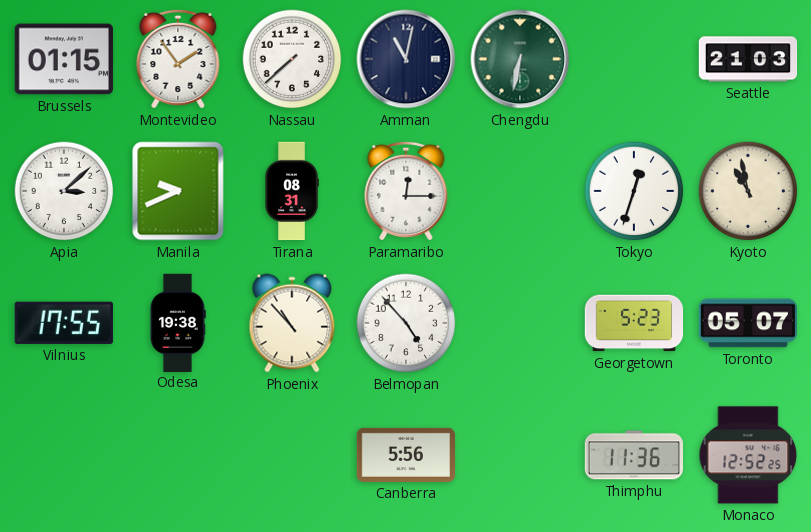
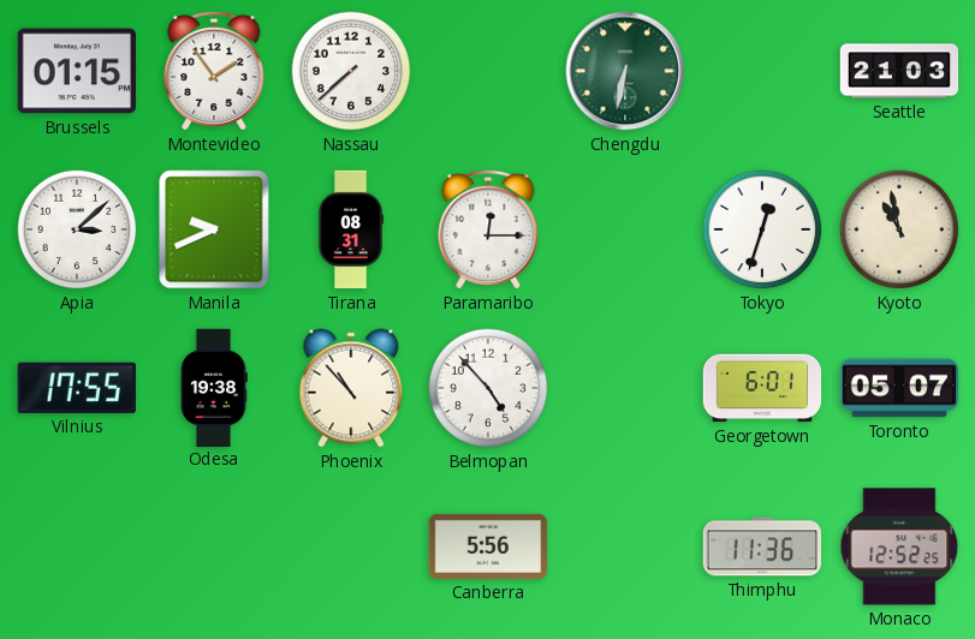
Amman: 11:02 -> none (406, 59)
Georgetown: 5:23 -> 6:01 (762, 388)
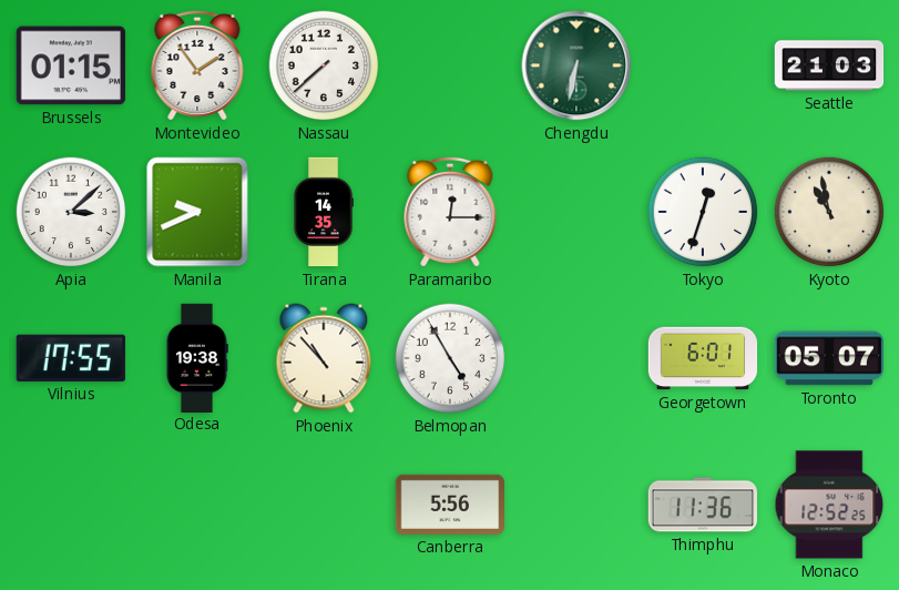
Tirana: 08:31 -> 14:35 (324, 212)
Belmopan: 4:53 -> 4:55 (450, 358)
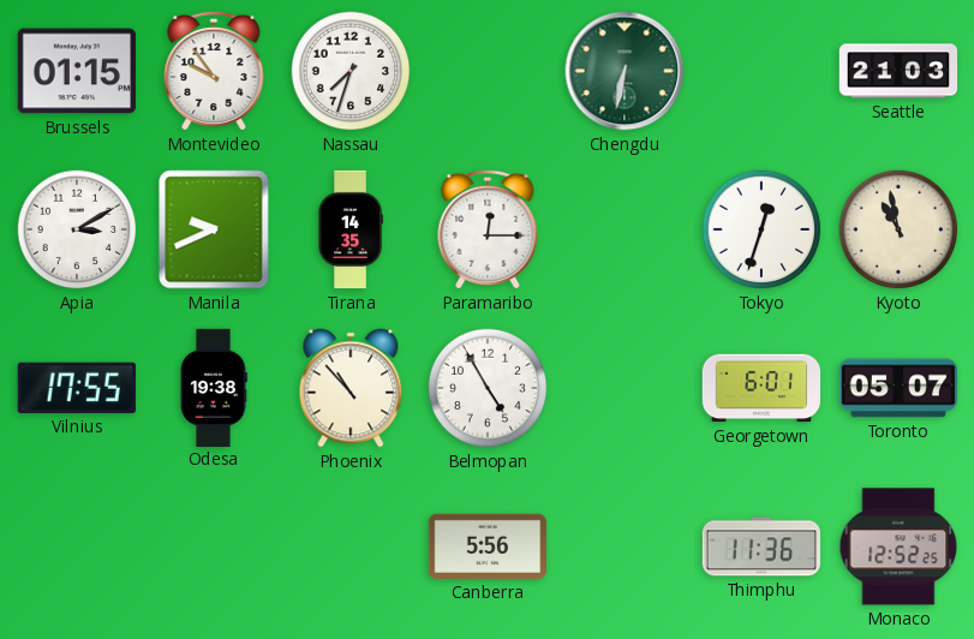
Montevideo: 1:54 -> 9:54 (214, 71)
Nassau: 7:38 -> 7:33 (351, 71)
Apia: 3:08 -> 3:10 (77, 229)
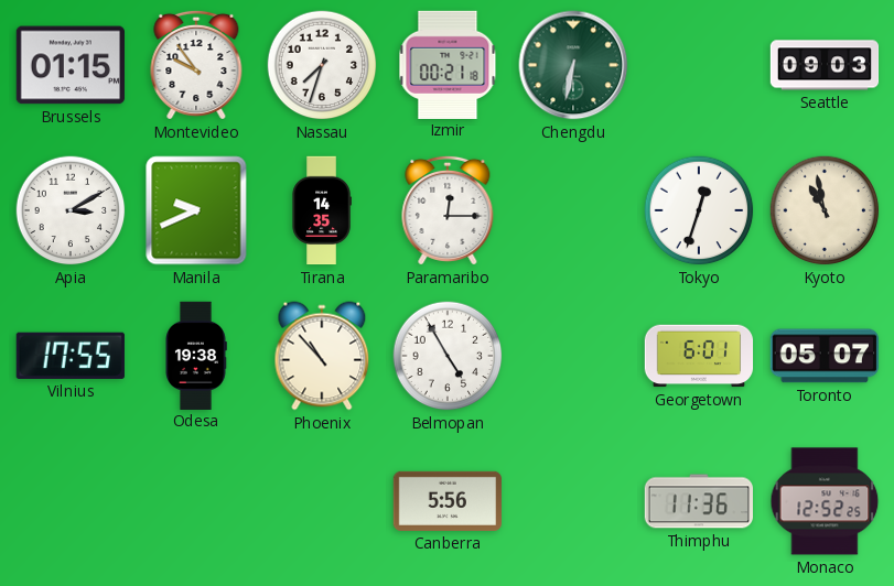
Izmir: none -> 00:21 (448, 64)
Seattle: 21:03 -> 09:03 (825, 65)
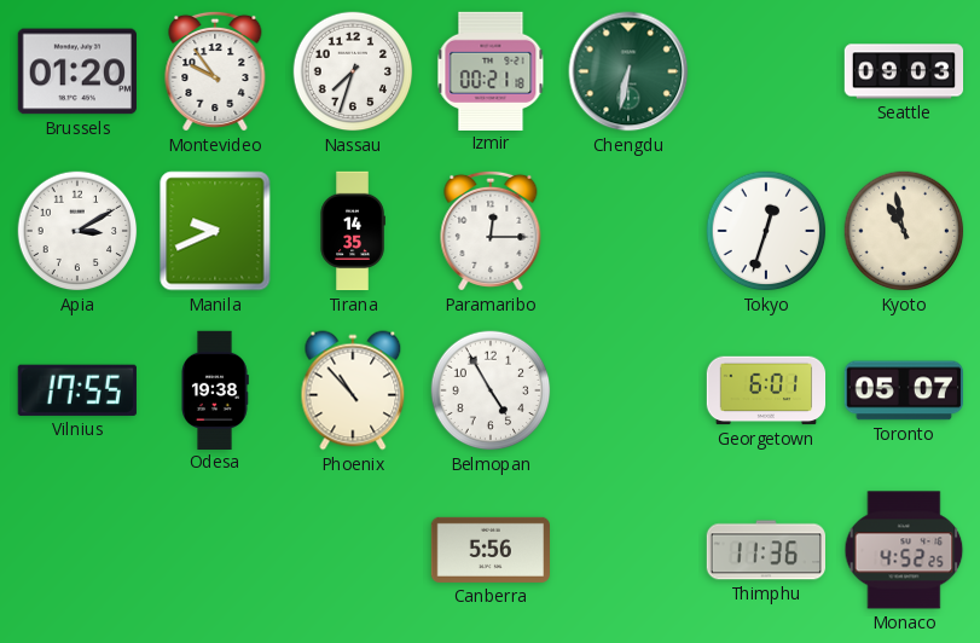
Brussels: 01:15 -> 01:20 (77, 71)
Monaco: 12:52 -> 4:52 (904, 550)
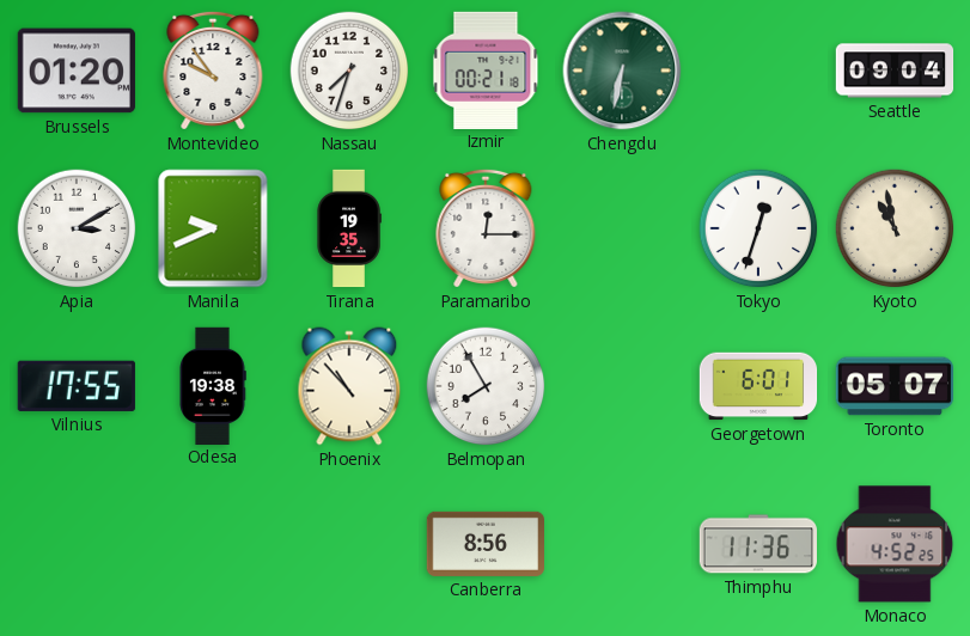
Seattle: 09:03 -> 09:04 (895, 71)
Tirana: 14:35 -> 19:35 (349, 228)
Belmopan: 4:55 -> 7:55 (486, 386)
Canberra: 5:56 -> 8:56 (484, 544)
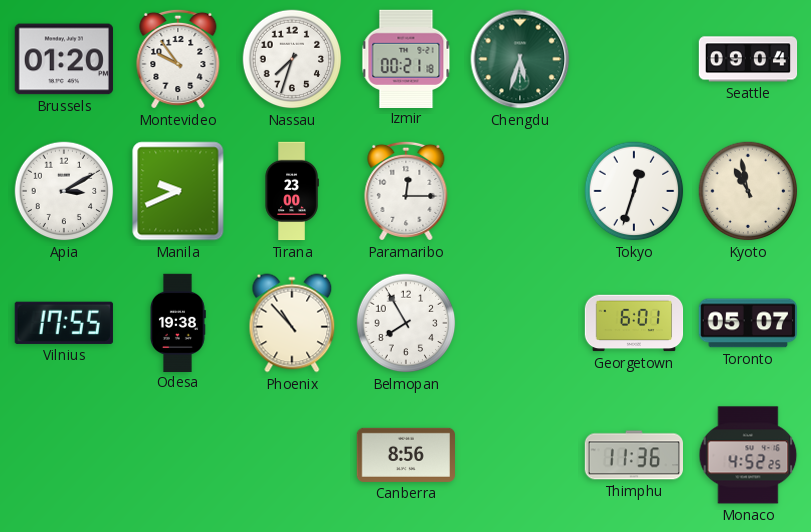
Chengdu: 6:32 -> 5:33 (520, 59)
Tirana: 19:35 -> 23:00 (292, 191)
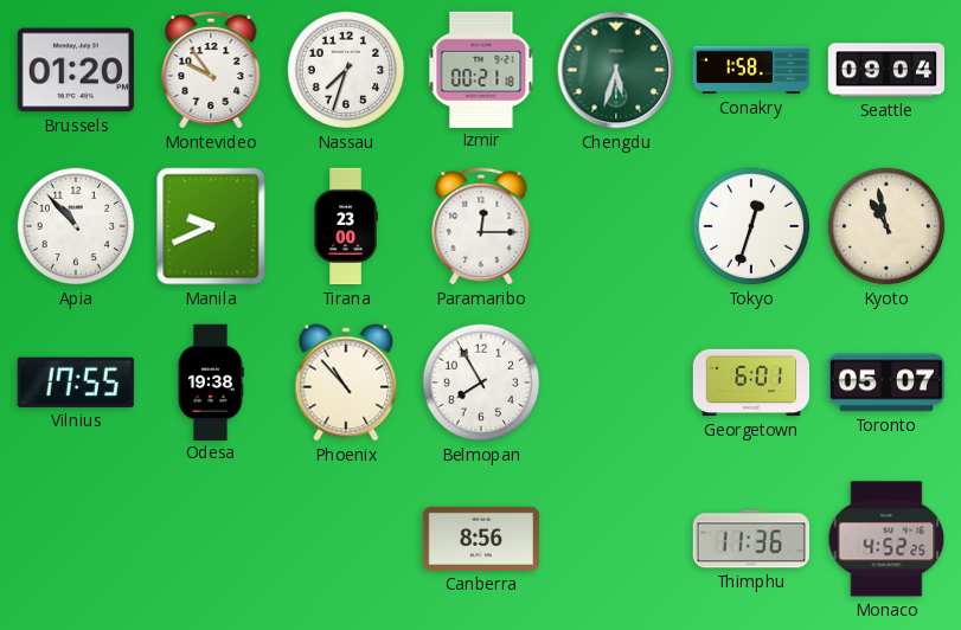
Conakry: none -> 1:58 (751, 70)
Apia: 3:10 -> 10:53 (76, 226)
